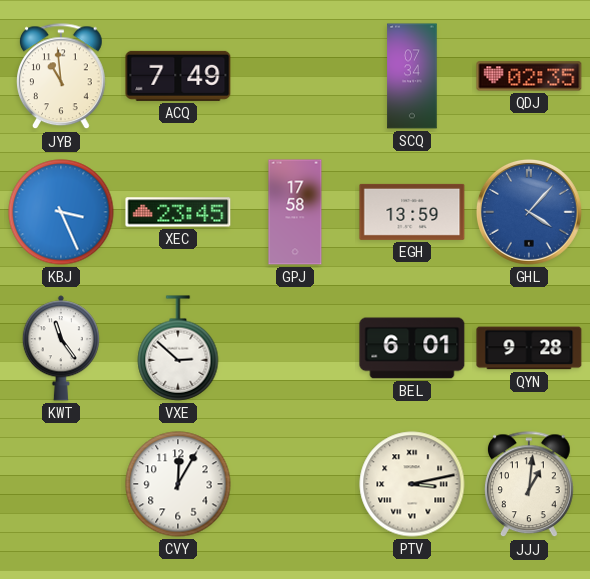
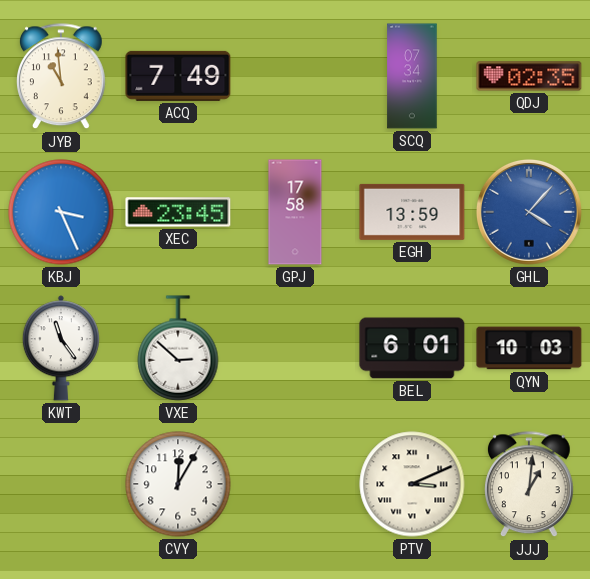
QYN: 9:28 -> 10:03 (529, 348)
PTV: 3:13 -> 3:11 (412, 484)
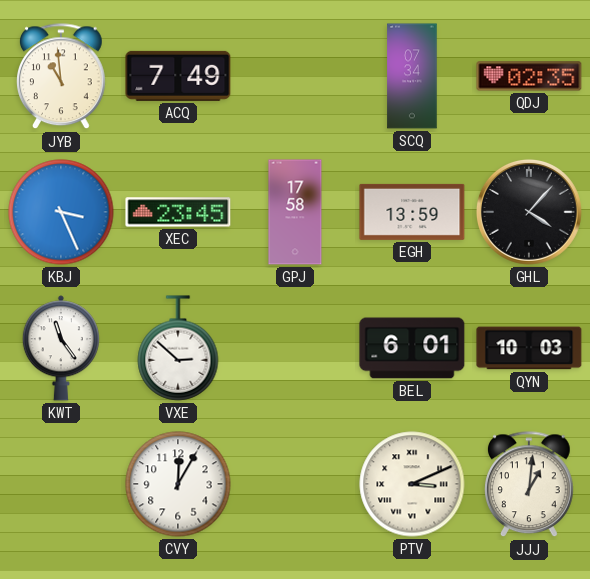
GHL dial: blue -> black (529, 212)
